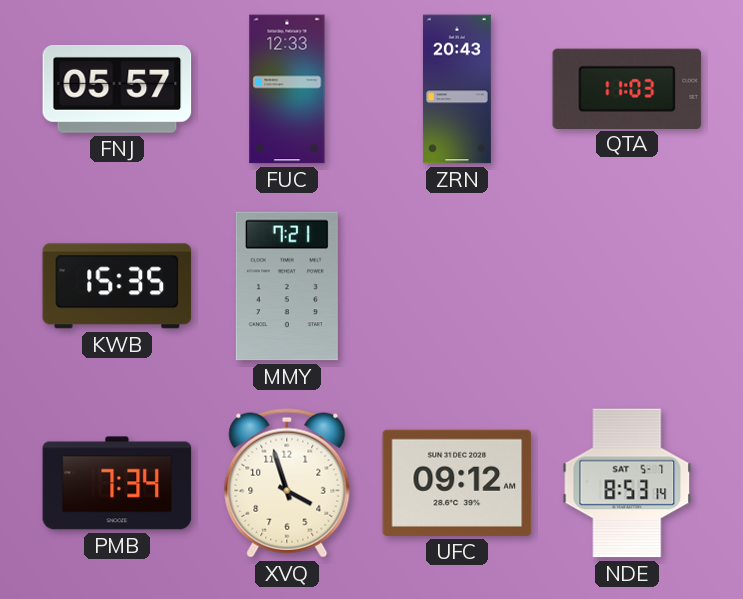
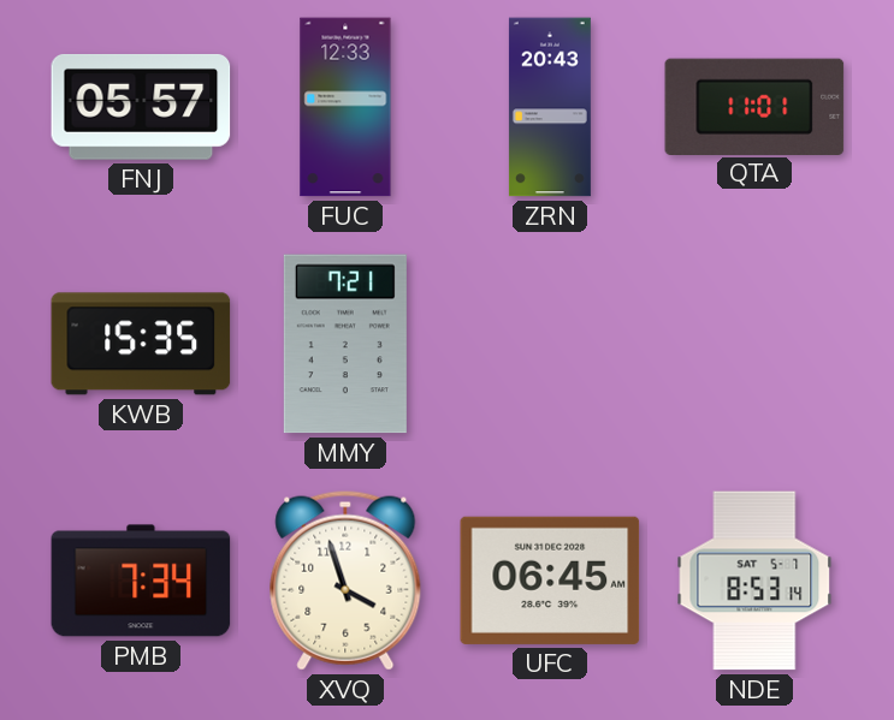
QTA: 11:03 -> 11:01 (754, 106)
UFC: 09:12 -> 06:45 (550, 581)
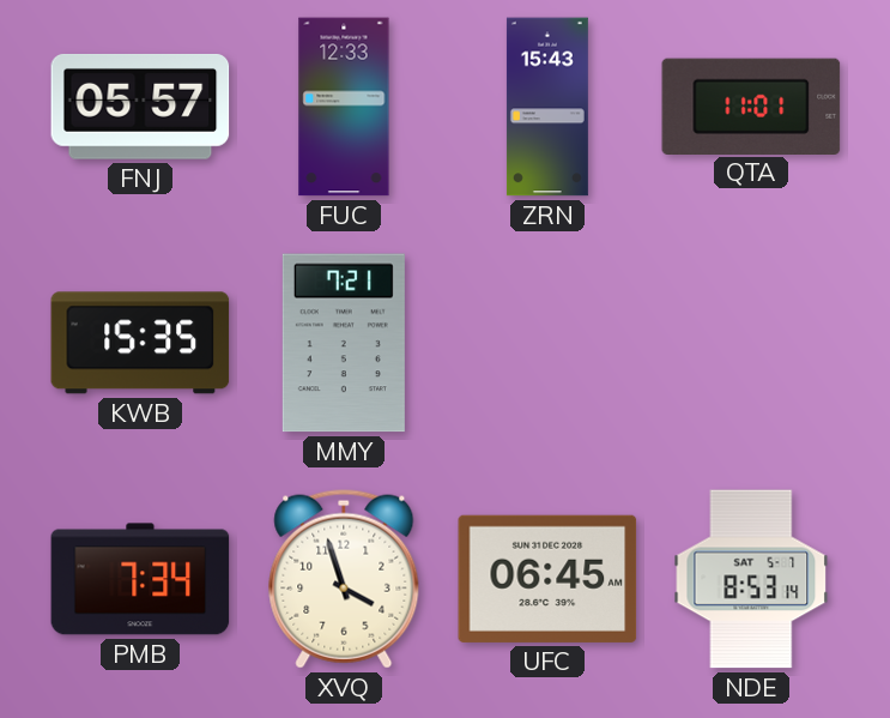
ZRN: 20:43 -> 15:43 (547, 107)
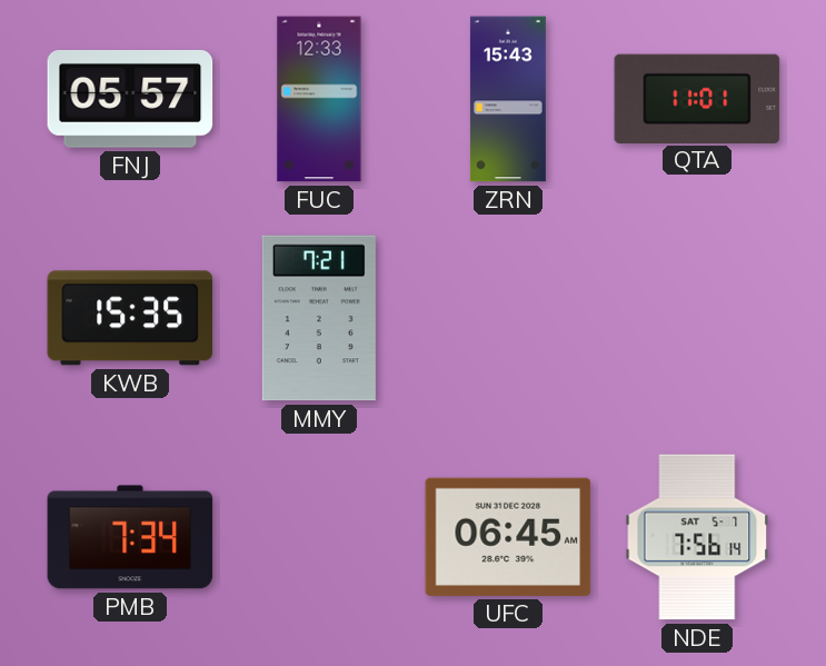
XVQ: 3:57 -> none (344, 579)
NDE: 8:53 -> 7:56 (697, 537)
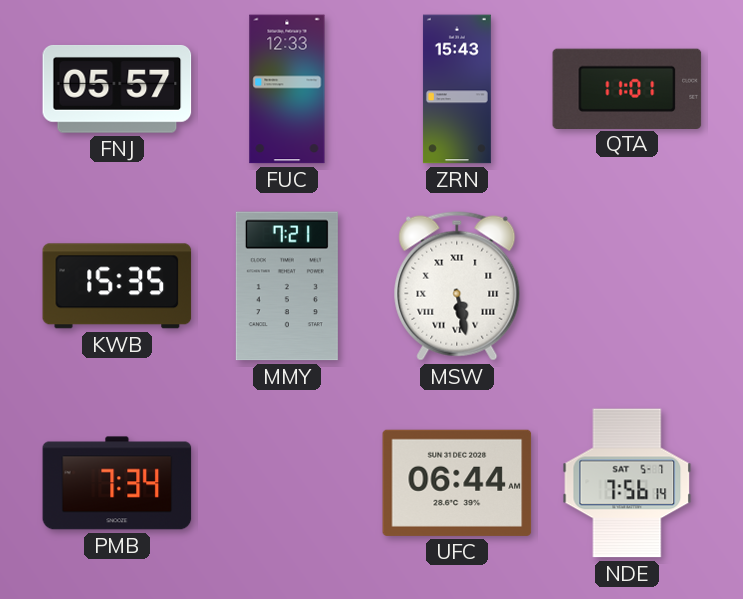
MSW: none -> 5:28 (457, 286)
UFC: 06:45 -> 06:44 (457, 483)
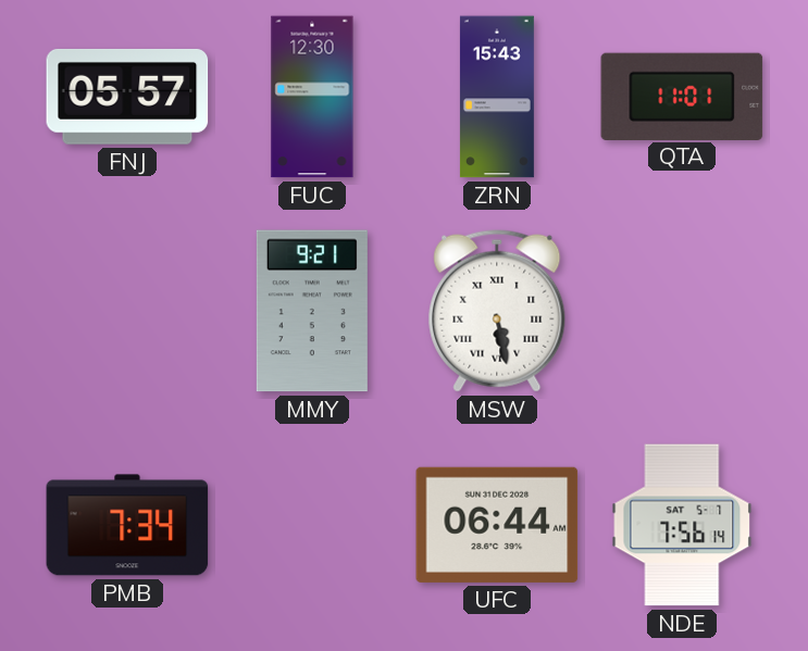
FUC: 12:33 -> 12:30 (312, 97)
KWB: 15:35 -> none (117, 286)
MMY: 7:21 -> 9:21 (312, 311)
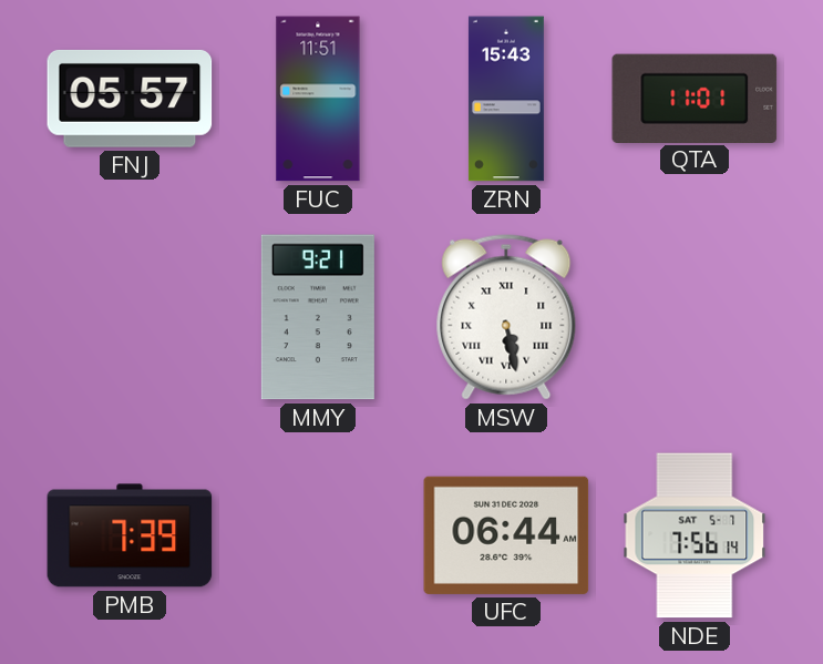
FUC: 12:30 -> 11:51 (318, 99)
PMB: 7:34 -> 7:39 (130, 535)
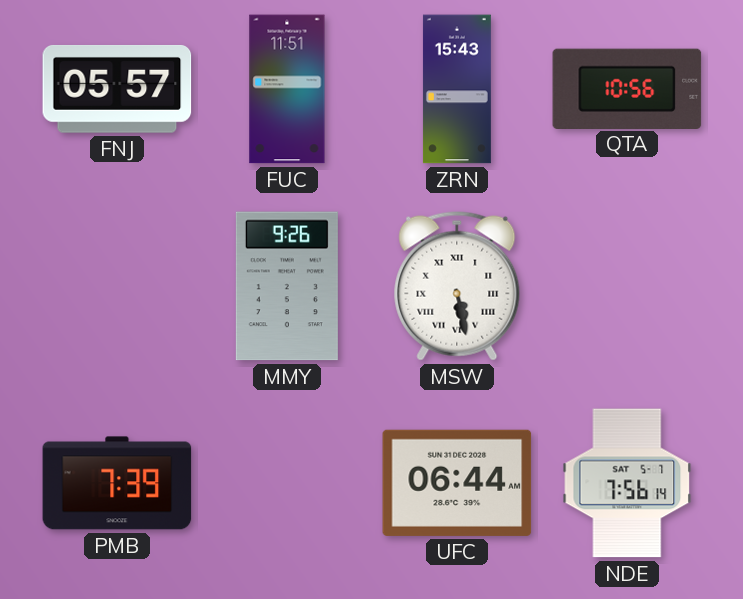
QTA: 11:01 -> 10:56 (627, 88)
MMY: 9:21 -> 9:26 (287, 286)
